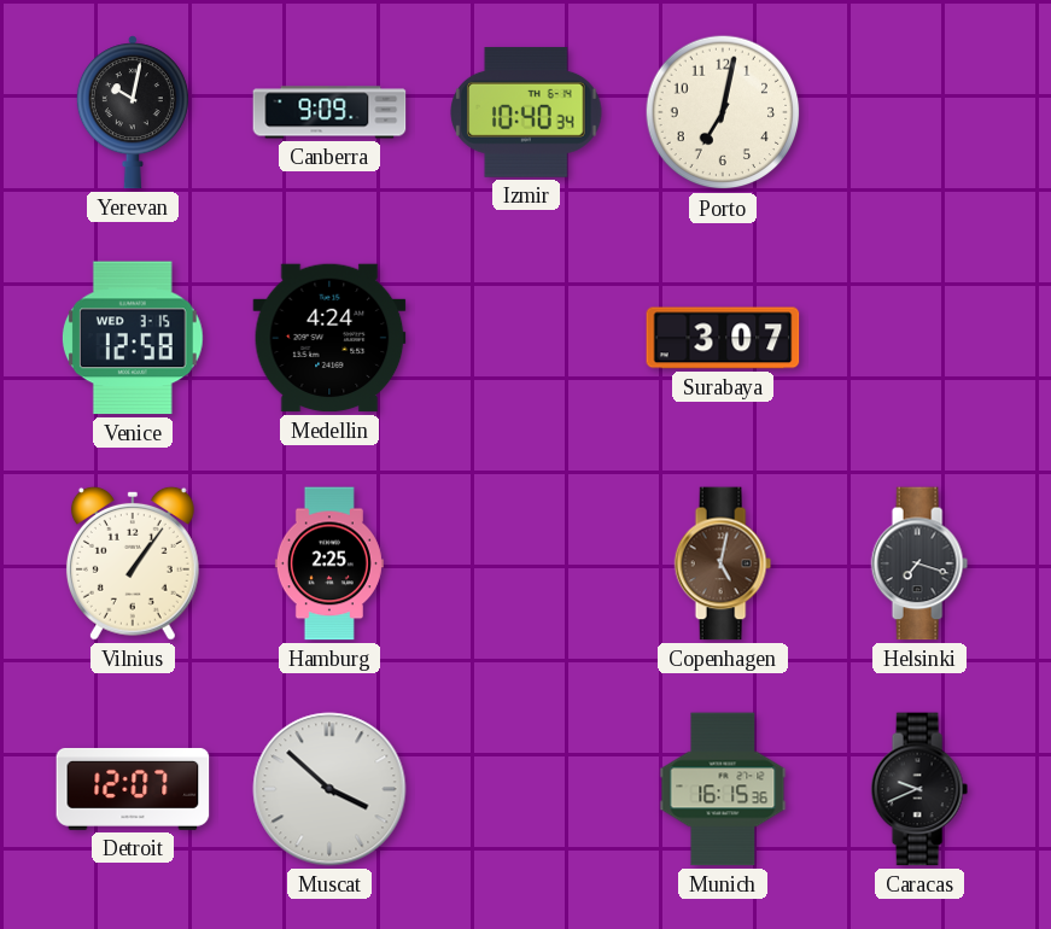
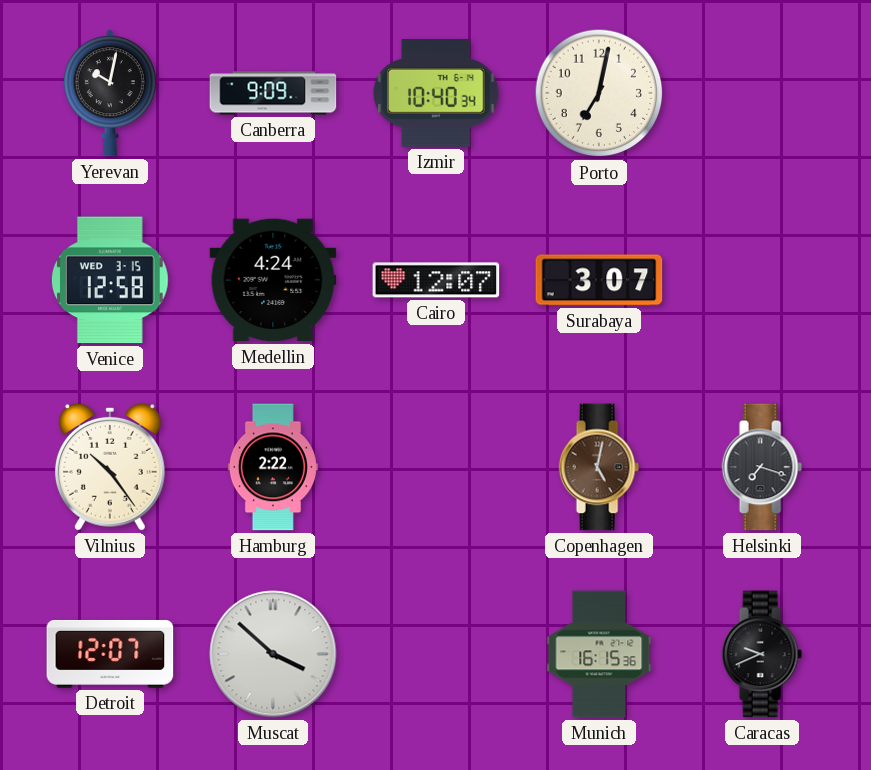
Cairo: none -> 12:07 (436, 280)
Vilnius: 1:06 -> 10:24 (110, 467)
Hamburg: 2:25 -> 2:22 (273, 467)
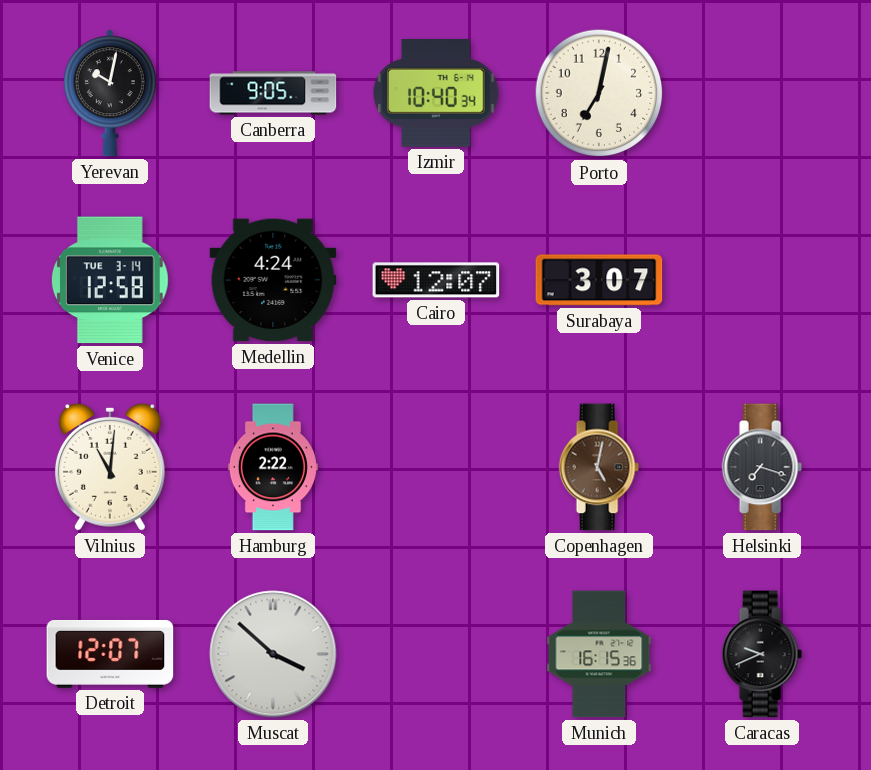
Canberra: 9:09 -> 9:05 (273, 93)
Venice date: WED 3-15 -> TUE 3-14 (110, 280)
Vilnius: 10:24 -> 11:01 (110, 467)
